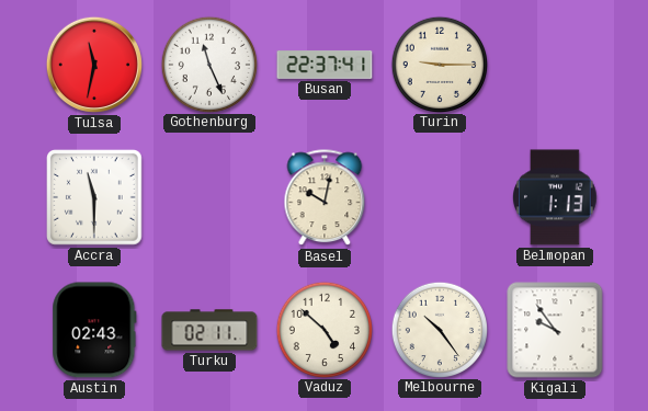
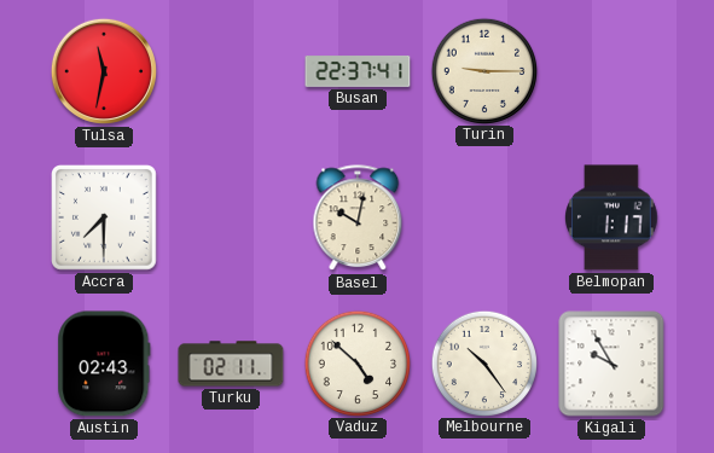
Gothenburg: 11:26 -> none (208, 64)
Accra: 11:30 -> 7:30 (105, 219)
Belmopan: 1:13 -> 1:17 (613, 217)
Kigali: 9:54 -> 9:55 (611, 364)
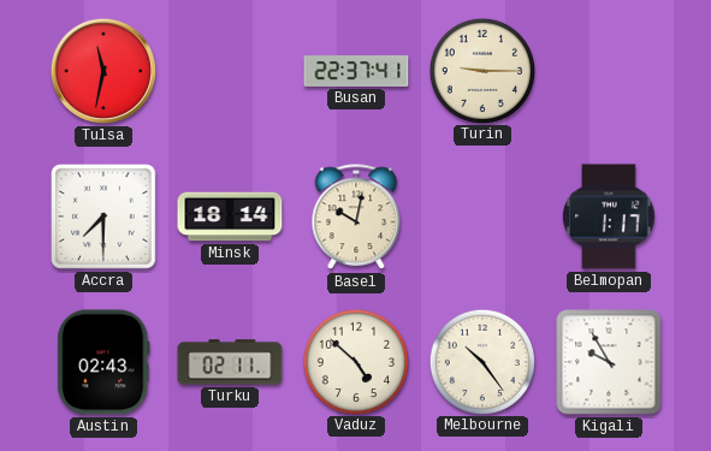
Minsk: none -> 18:14 (230, 216)
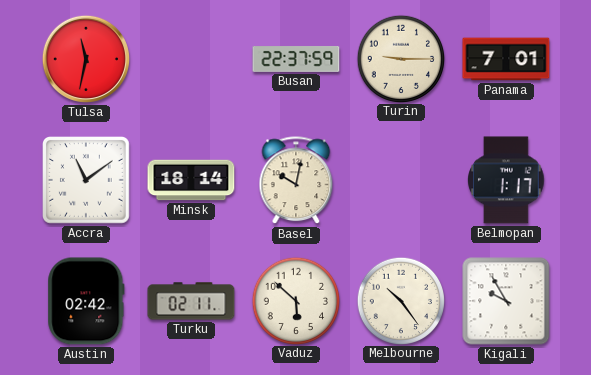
Busan: 22:37:41 -> 22:37:59 (296, 59)
Panama: none -> 7:01 (506, 59)
Accra: 7:30 -> 11:09 (87, 181)
Austin: 02:43 -> 02:42 (86, 301)
Vaduz: 4:52 -> 5:52 (295, 300)
